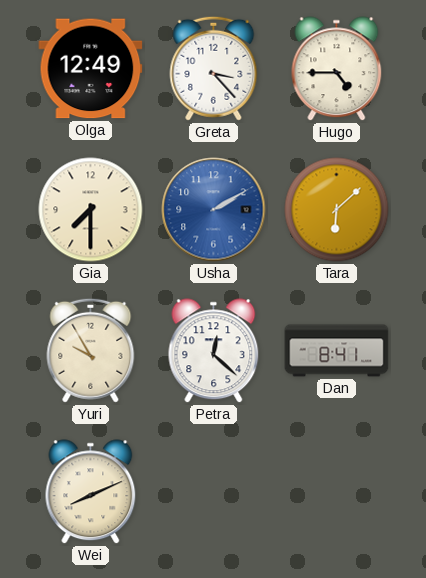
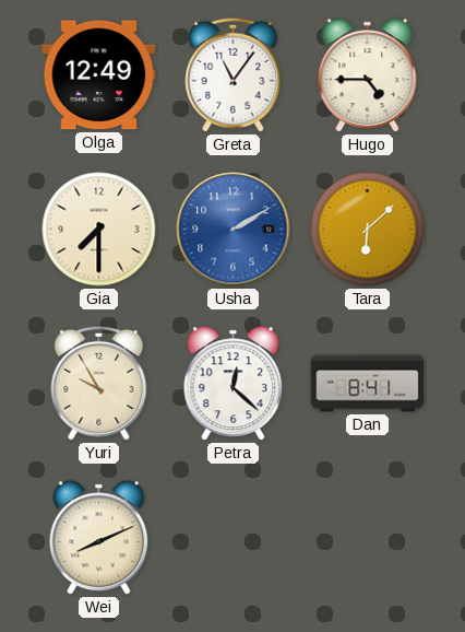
Greta: 3:23 -> 11:06 (234, 74)
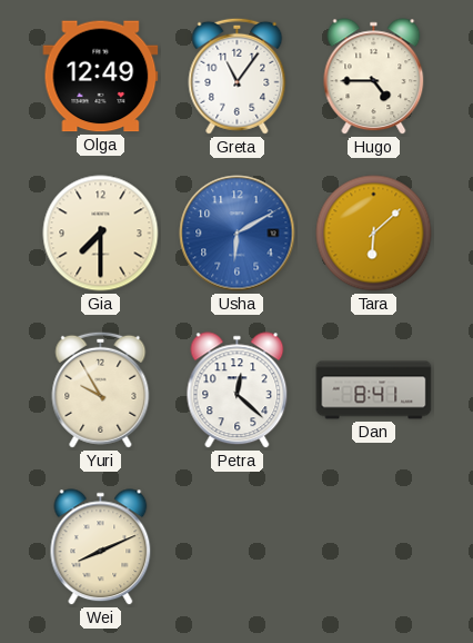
Usha: 2:10 -> 6:10 (238, 234)
